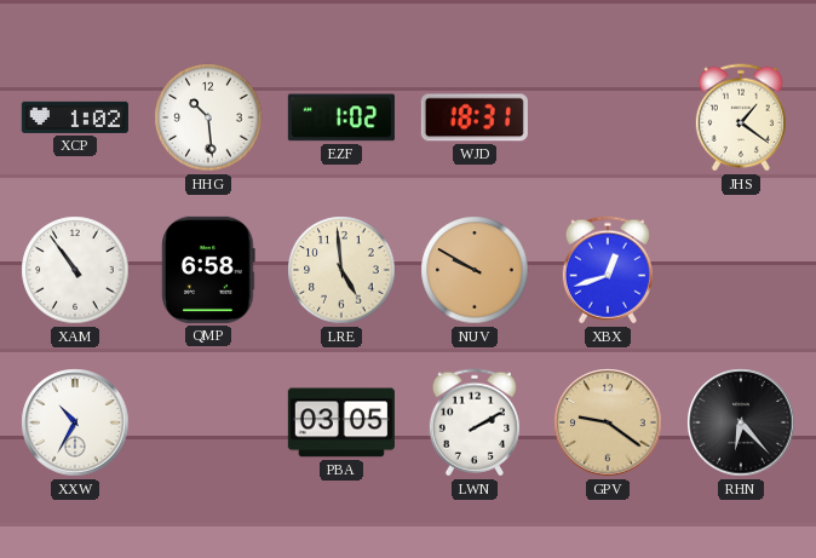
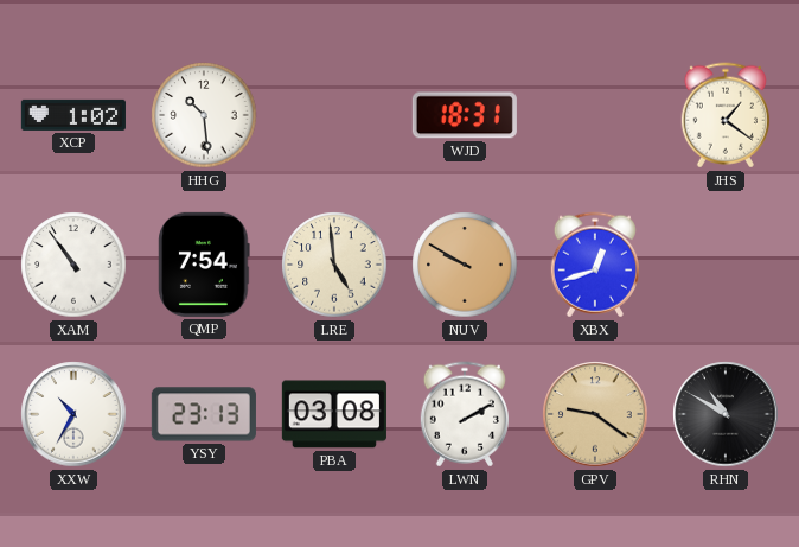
EZF: 1:02 -> none (341, 117)
QMP: 6:58 -> 7:54 (204, 265)
YSY: none -> 23:13 (204, 414)
PBA: 03:05 -> 03:08 (334, 414)
RHN: 6:23 -> 10:50 (726, 414)
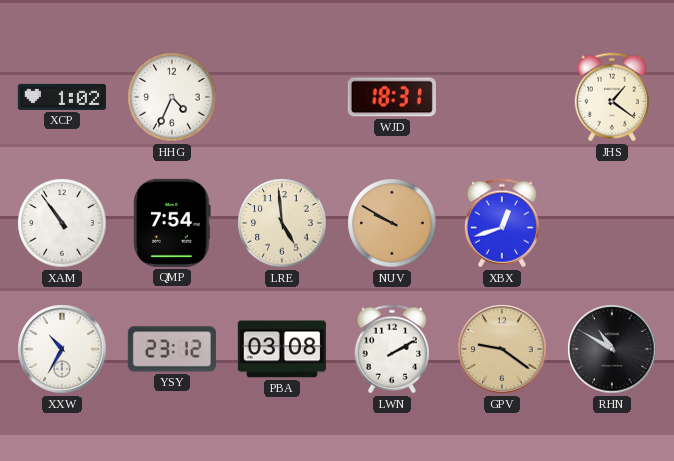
HHG: 10:29 -> 4:34 (172, 97)
YSY: 23:13 -> 23:12 (172, 349)
